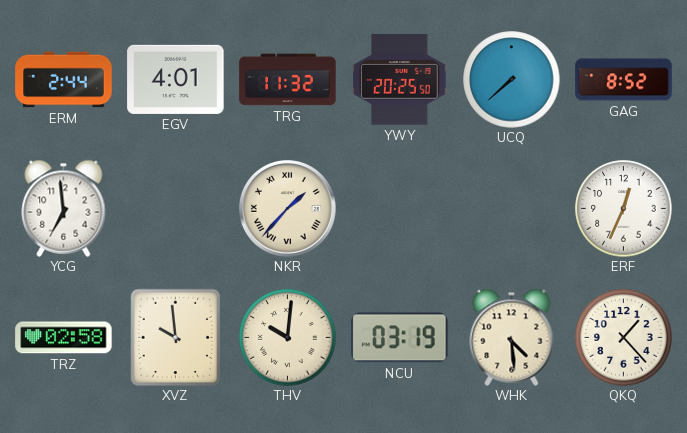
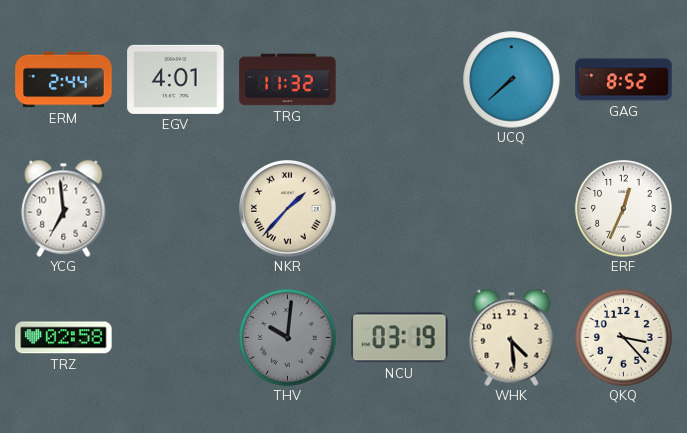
YWY: 20:25 -> none (400, 80)
XVZ: 9:59 -> none (176, 337)
THV dial: cream -> grey (288, 338)
QKQ: 1:23 -> 3:23 (624, 338)
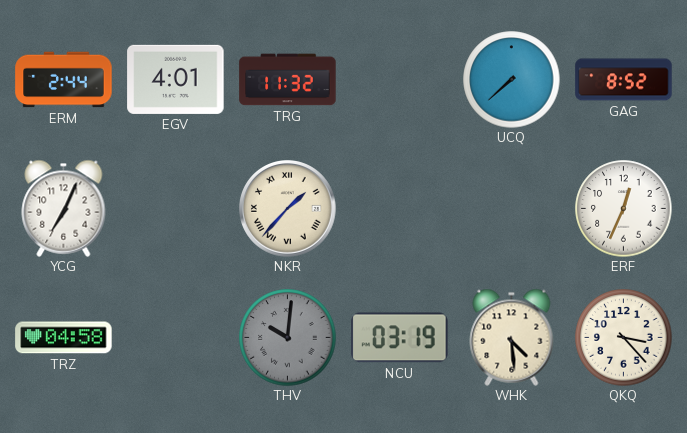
YCG: 6:59 -> 7:04 (64, 208)
TRZ: 02:58 -> 04:58 (64, 338)
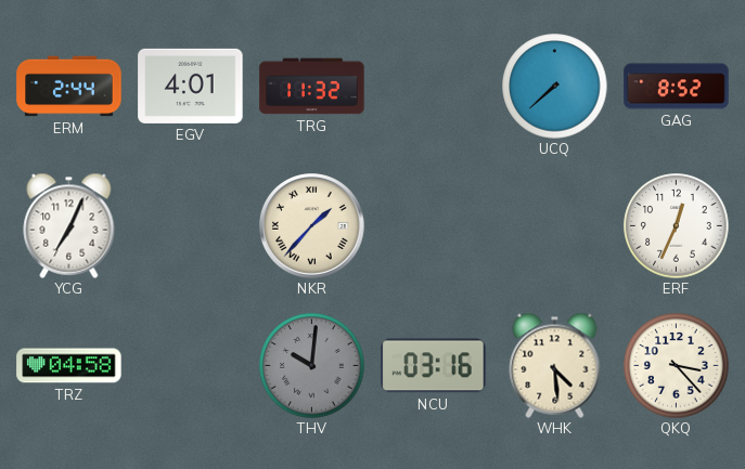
NCU: 03:19 -> 03:16 (434, 366)
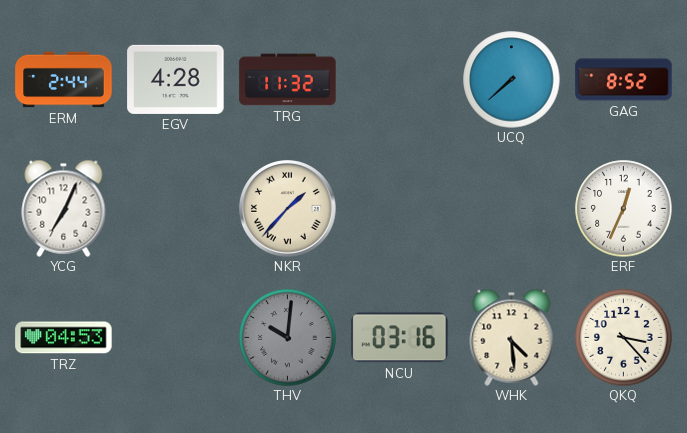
EGV: 4:01 -> 4:28 (176, 79)
TRZ: 04:58 -> 04:53 (64, 338)
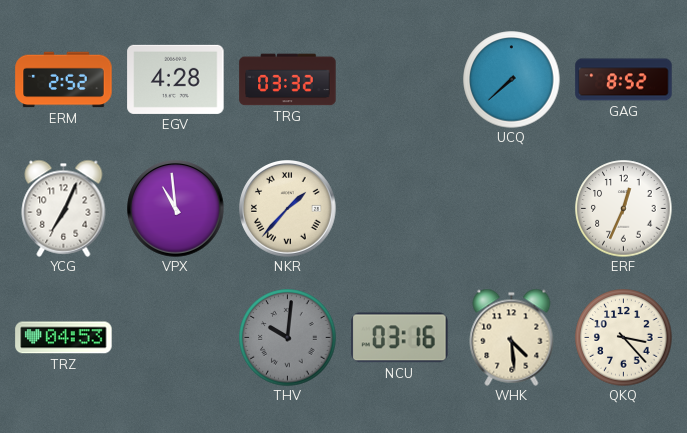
ERM: 2:44 -> 2:52 (64, 80)
TRG: 11:32 -> 03:32 (288, 80)
VPX: none -> 10:59 (176, 209)
